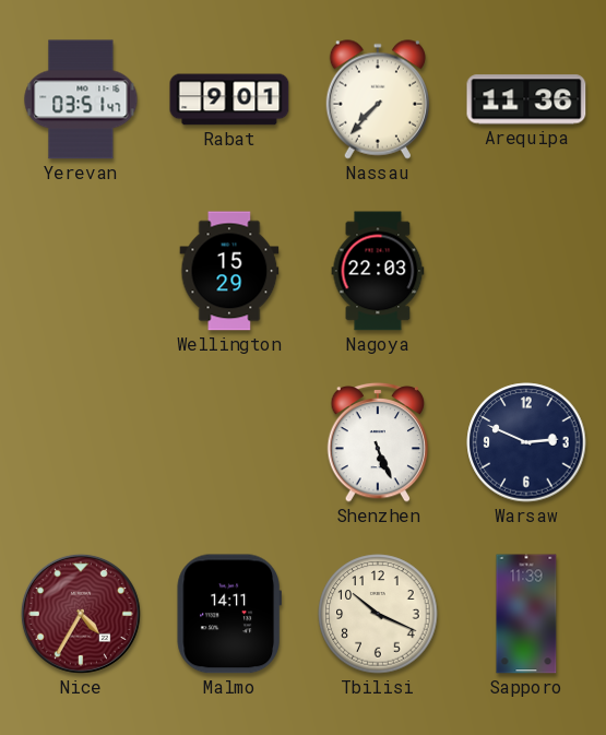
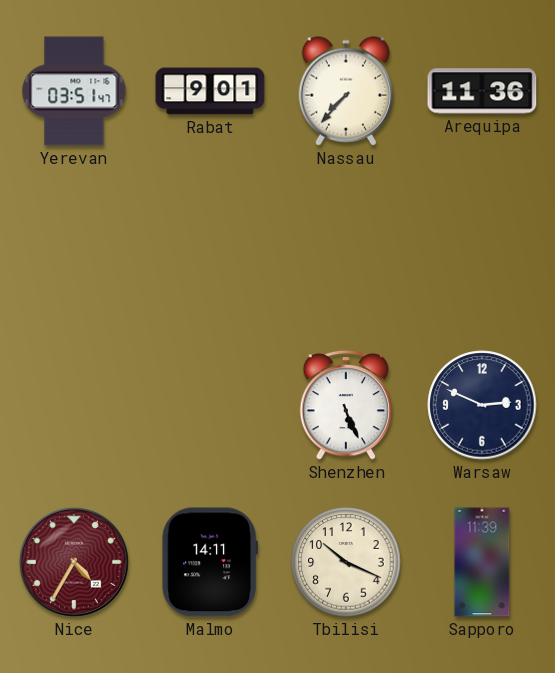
Wellington: 15:29 -> none (229, 271)
Nagoya: 22:03 -> none (378, 271)
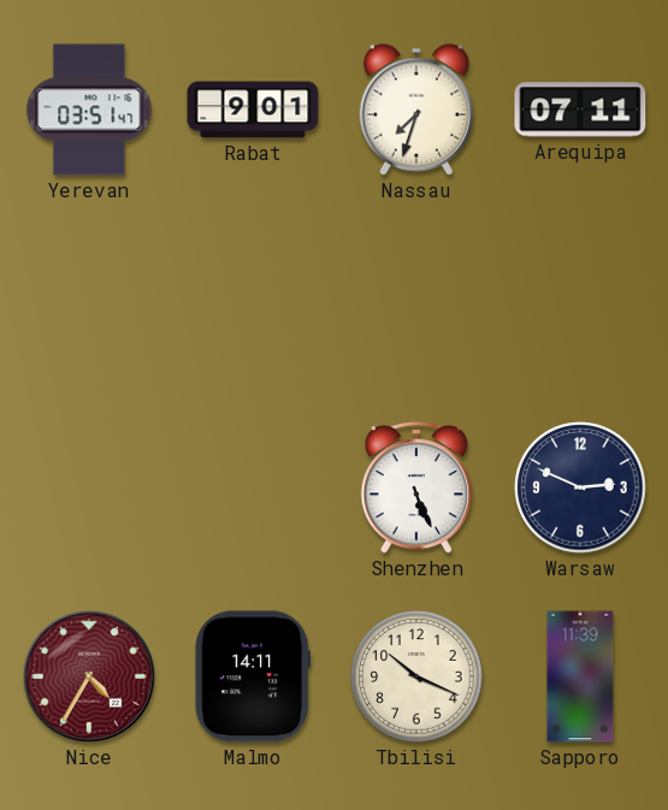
Nassau: 7:37 -> 7:33 (415, 110)
Arequipa: 11:36 -> 07:11 (580, 110)
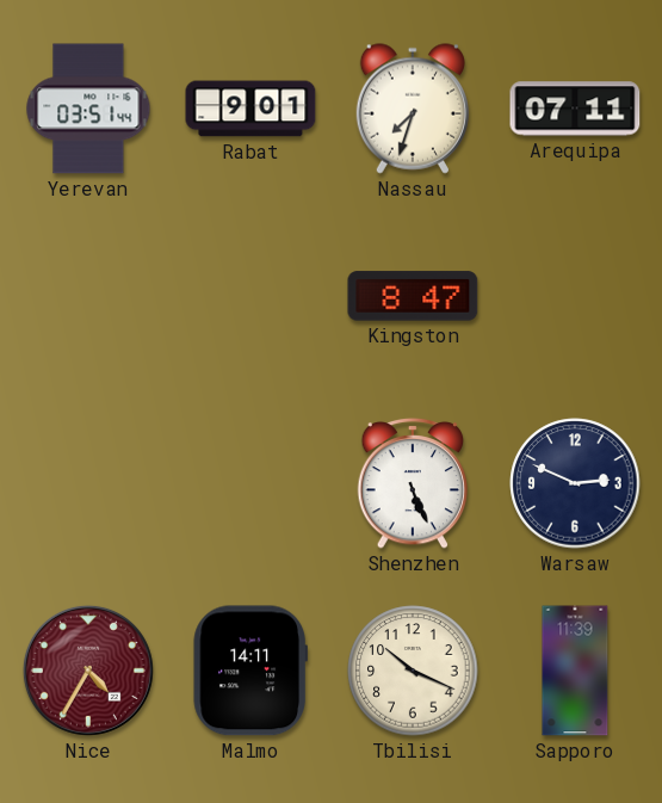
Yerevan: 03:51:47 -> 03:51:44 (88, 109)
Kingston: none -> 8:47 (413, 296)
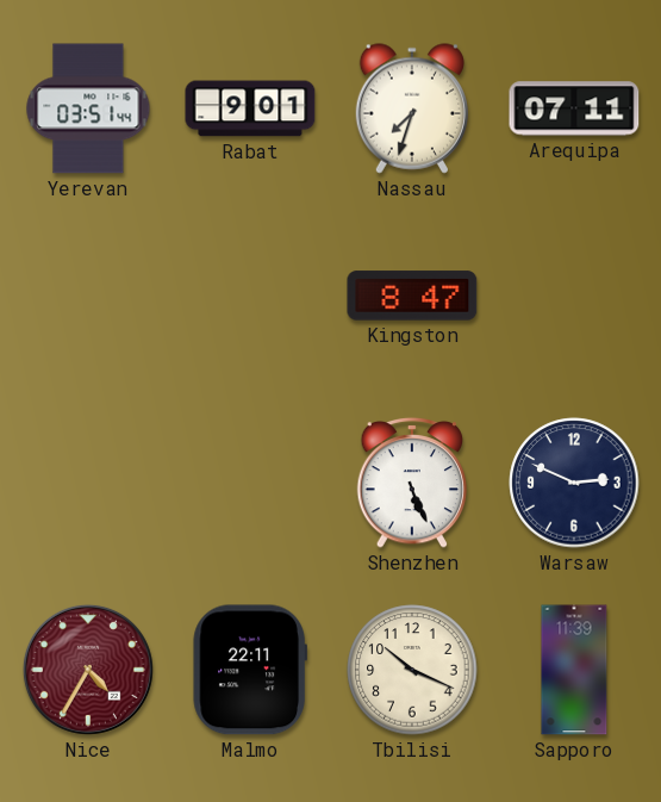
Malmo: 14:11 -> 22:11 (249, 670)
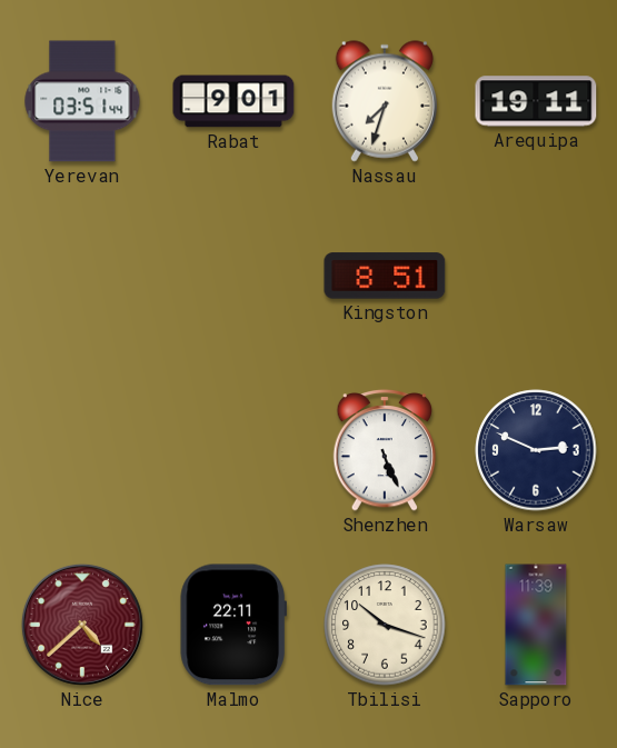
Arequipa: 07:11 -> 19:11 (536, 101)
Kingston: 8:47 -> 8:51 (385, 276)
Nice: 4:35 -> 4:38 (82, 625)
Tbilisi: 10:19 -> 10:18 (385, 625)
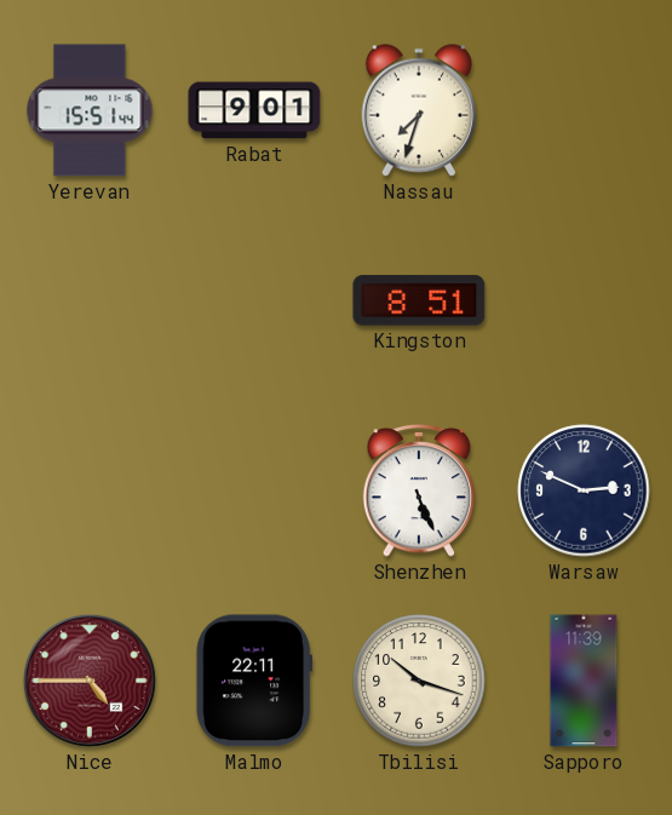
Yerevan: 03:51 -> 15:51 (90, 110)
Arequipa: 19:11 -> none (536, 101)
Nice: 4:38 -> 4:45 (90, 681)
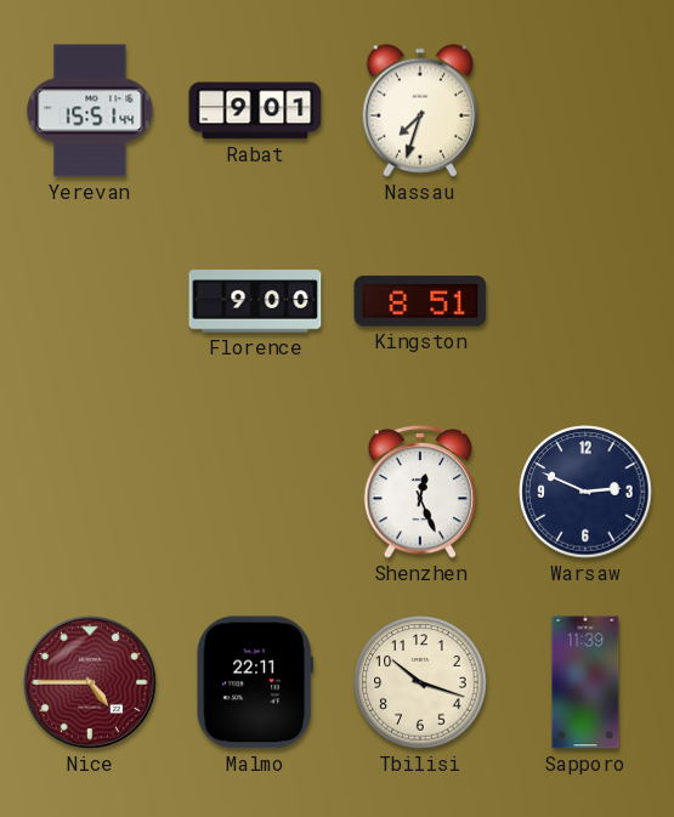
Florence: none -> 9:00 (255, 301)
Shenzhen: 5:26 -> 12:26 (420, 492)
